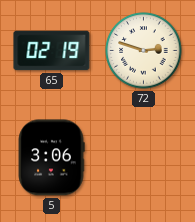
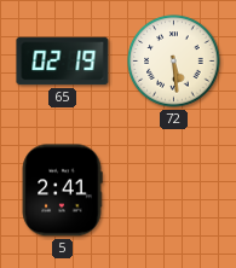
72: 2:48 -> 5:29 (174, 62)
5: 3:06 -> 2:41 (62, 191)
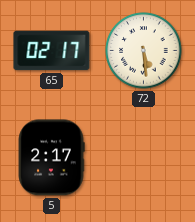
65: 02:19 -> 02:17 (52, 51)
5: 2:41 -> 2:17 (51, 158)
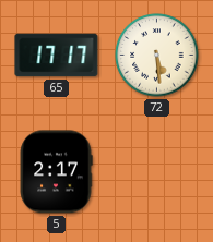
65: 02:17 -> 17:17 (57, 56)
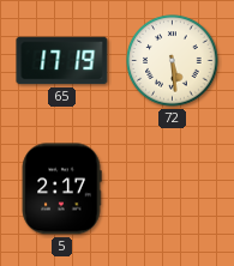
65: 17:17 -> 17:19 (62, 61)
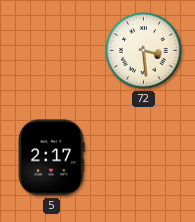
65: 17:19 -> none (62, 61)
72: 5:29 -> 3:29 (144, 51)
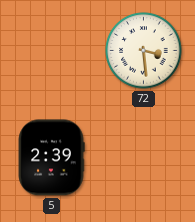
5: 2:17 -> 2:39 (51, 158)
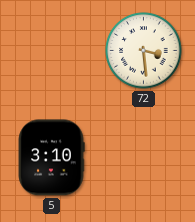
5: 2:39 -> 3:10 (51, 158)
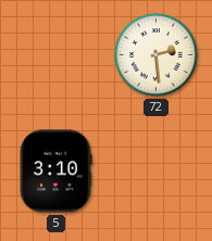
72: 3:29 -> 2:29 (157, 55)
